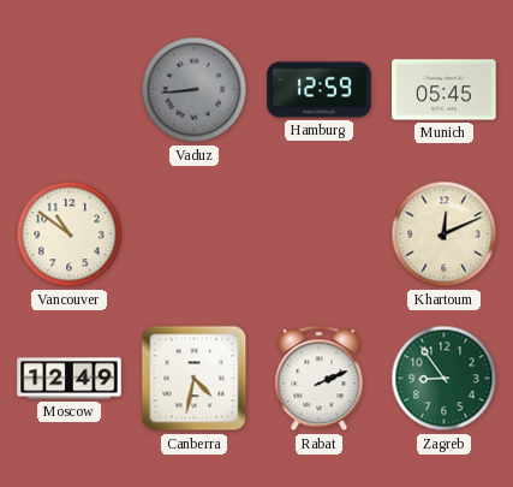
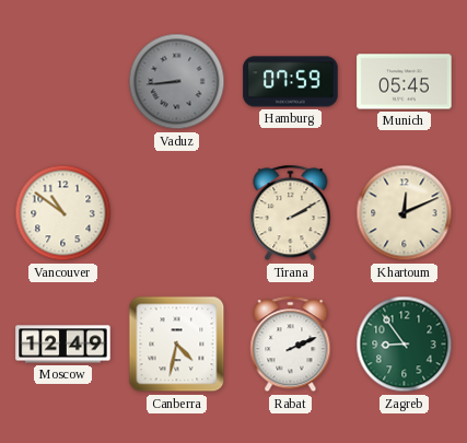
Hamburg: 12:59 -> 07:59 (291, 82)
Tirana: none -> 2:10 (291, 213)
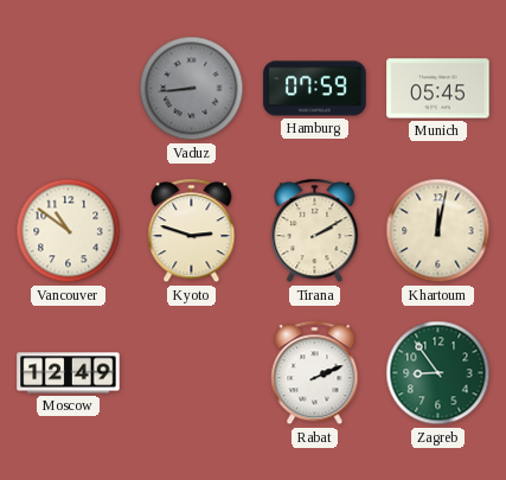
Kyoto: none -> 2:48 (192, 231)
Khartoum: 12:11 -> 12:02 (438, 231)
Canberra: 4:32 -> none (177, 345)
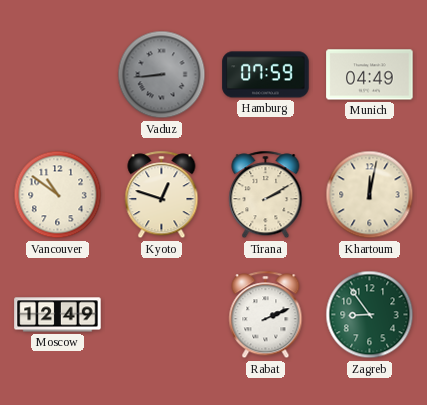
Munich: 05:45 -> 04:49 (370, 75)
Kyoto: 2:48 -> 12:48 (162, 195)
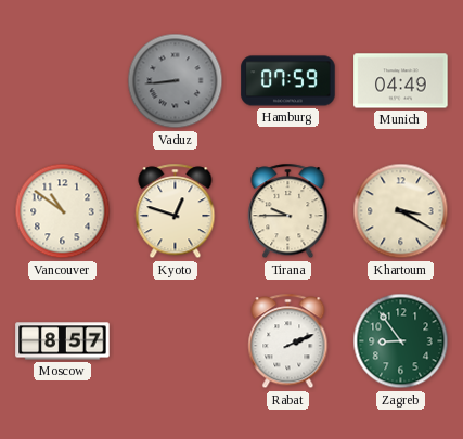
Tirana: 2:10 -> 9:45 (288, 211)
Khartoum: 12:02 -> 3:20 (401, 211)
Moscow: 12:49 -> 8:57 (63, 341)
